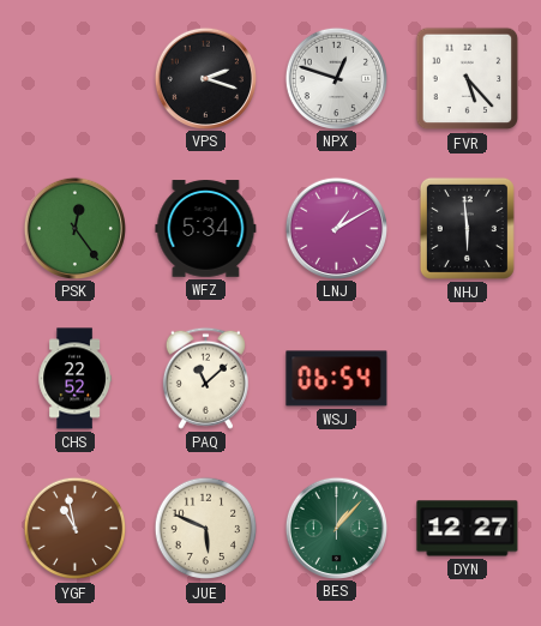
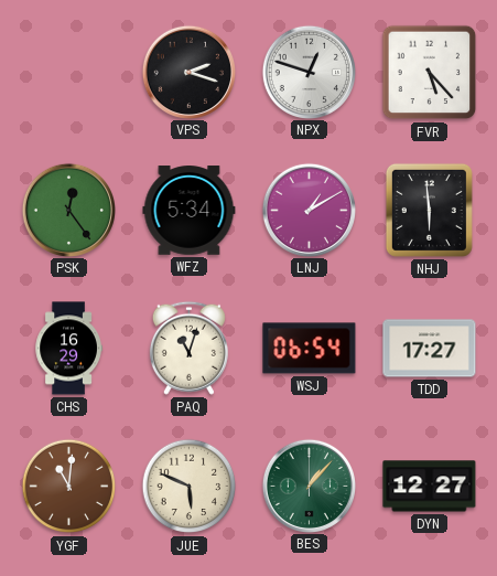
CHS: 22:52 -> 16:29 (68, 349)
PAQ: 11:08 -> 11:03 (188, 348)
TDD: none -> 17:27 (430, 349)
YGF: 10:58 -> 11:01 (69, 487)
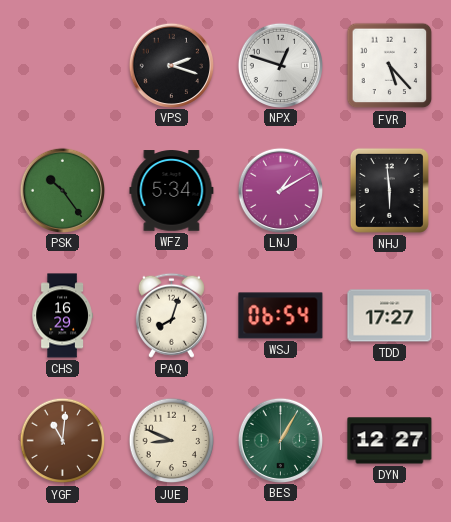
PSK: 12:24 -> 10:24 (62, 190)
PAQ: 11:03 -> 8:03 (171, 315)
JUE: 5:49 -> 8:49 (172, 441)
BES: 1:07 -> 1:05 (280, 440)
